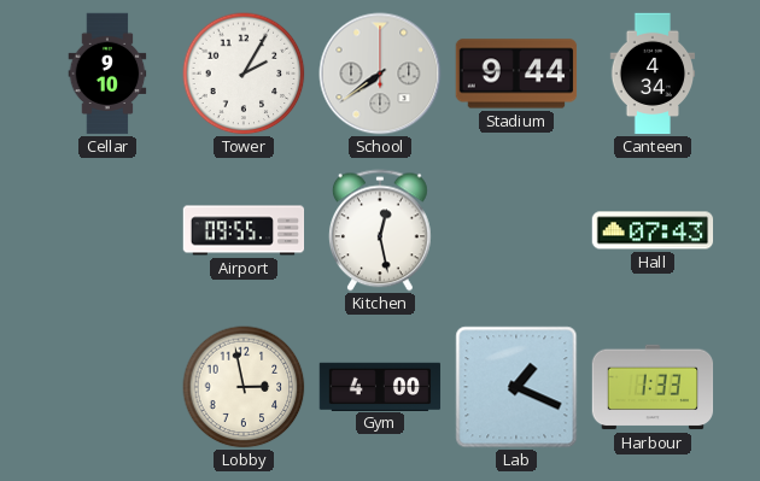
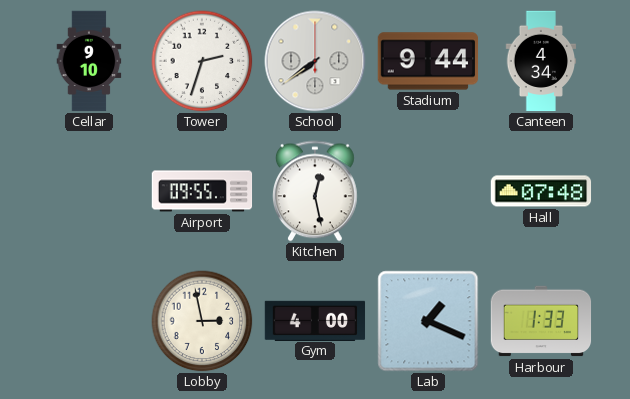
Tower: 2:05 -> 2:33 (202, 61)
Hall: 07:43 -> 07:48 (541, 191)
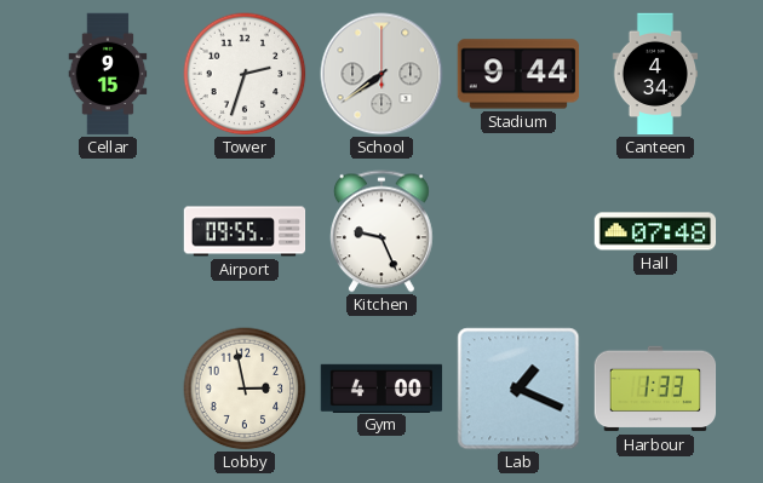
Cellar: 9:10 -> 9:15 (108, 74)
Kitchen: 12:28 -> 9:26 (381, 231)
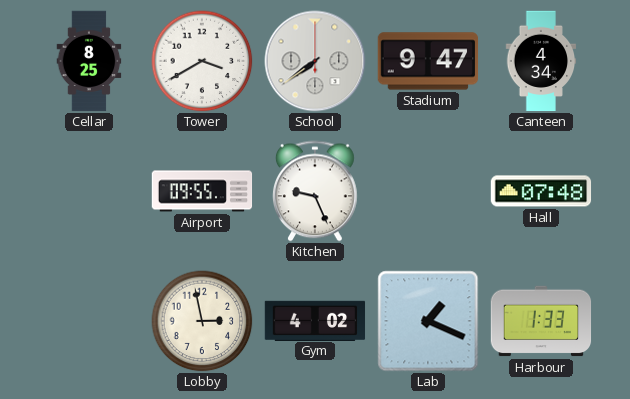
Cellar: 9:15 -> 8:25 (89, 61)
Tower: 2:33 -> 3:40 (202, 61)
Stadium: 9:44 -> 9:47 (428, 61)
Gym: 4:00 -> 4:02 (315, 320)
